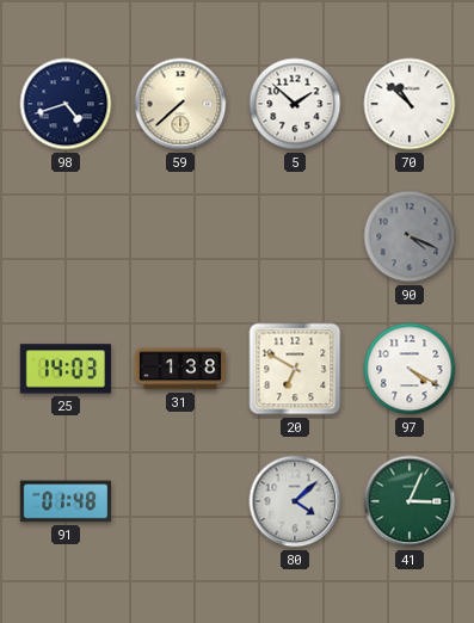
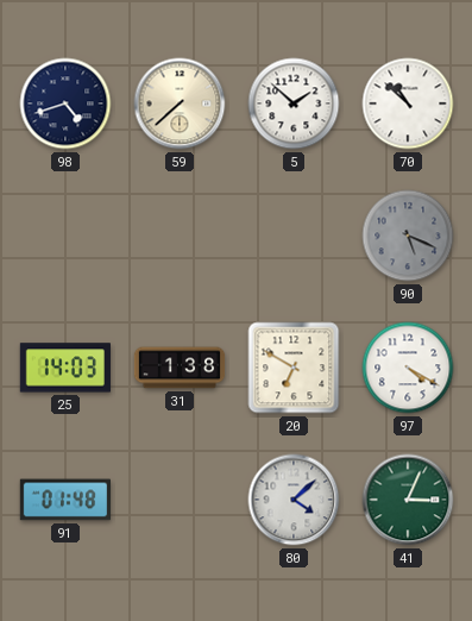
90: 4:19 -> 5:19 (408, 236)
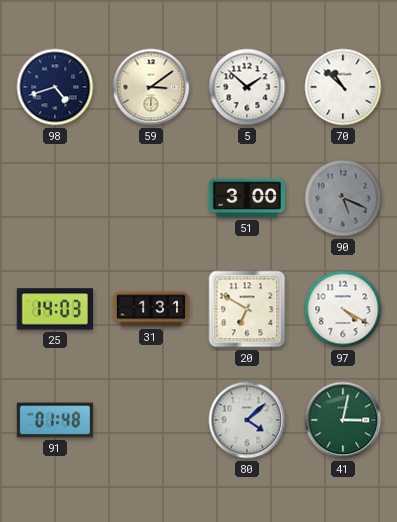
59: 7:38 -> 3:09 (151, 87)
51: none -> 3:00 (247, 198)
31: 1:38 -> 1:31 (151, 309)
41: 3:04 -> 3:02 (343, 420)
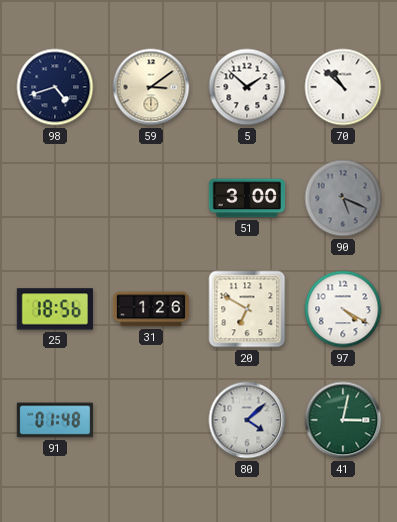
25: 14:03 -> 18:56 (55, 309)
31: 1:31 -> 1:26 (151, 309)
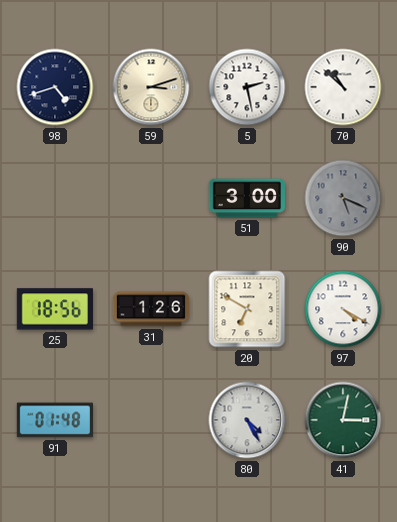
59: 3:09 -> 3:12 (151, 87)
5: 1:52 -> 2:28 (247, 87)
80: 4:08 -> 4:25 (247, 420)
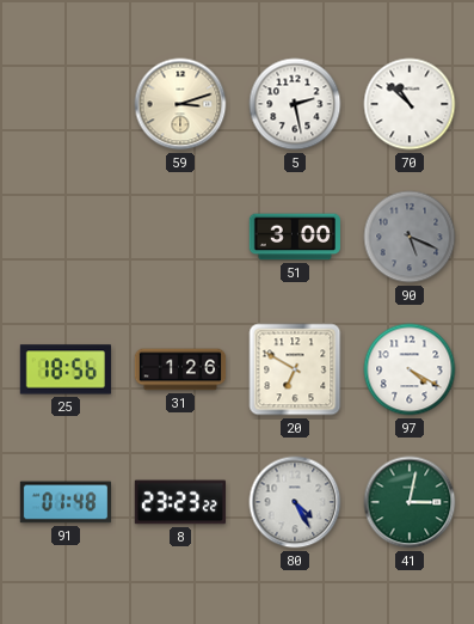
98: 4:42 -> none (55, 87)
8: none -> 23:23 (179, 502)
